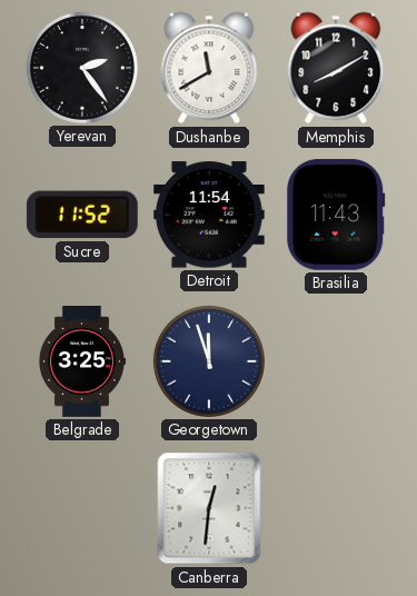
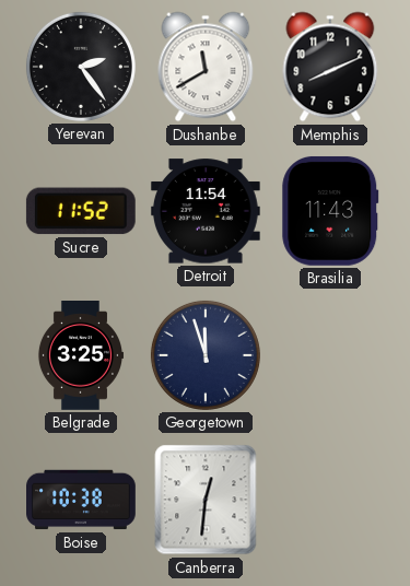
Memphis: 8:10 -> 8:11 (330, 67)
Boise: none -> 10:38 (82, 500)
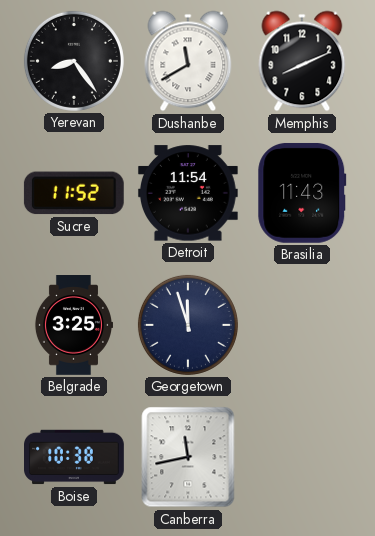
Yerevan: 2:24 -> 8:24 (74, 61)
Canberra: 12:31 -> 11:43 (188, 457)
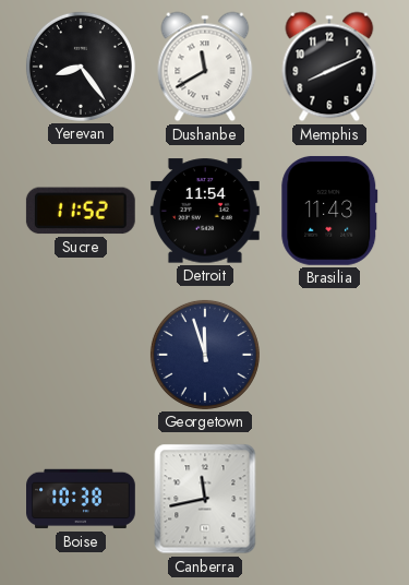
Belgrade: 3:25 -> none (73, 326)
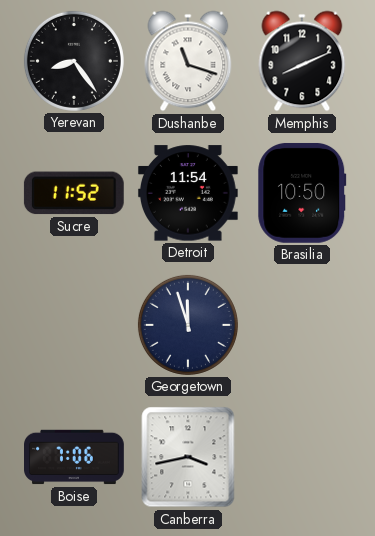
Dushanbe: 11:40 -> 11:18 (188, 61)
Brasilia: 11:43 -> 10:50 (302, 193)
Boise: 10:38 -> 7:06 (75, 457)
Canberra: 11:43 -> 3:43 (188, 457)
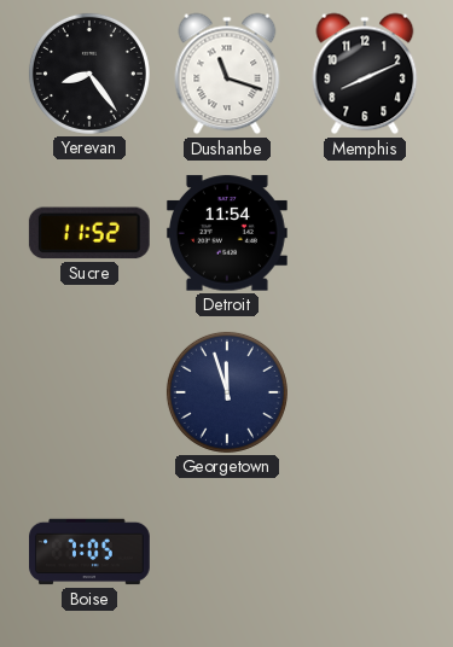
Brasilia: 10:50 -> none (302, 193)
Boise: 7:06 -> 7:05 (91, 552)
Canberra: 3:43 -> none (188, 457)
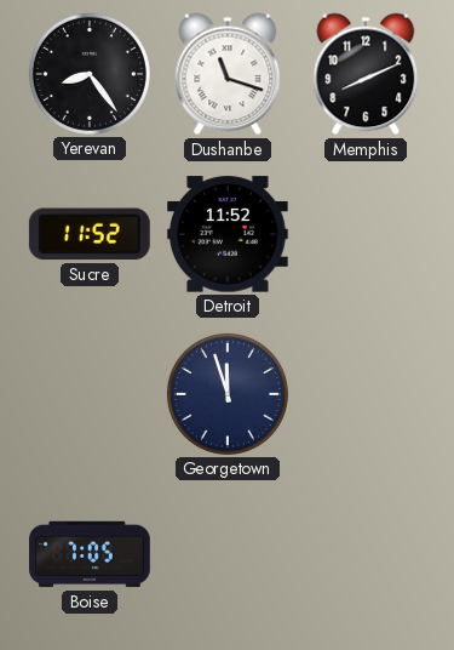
Detroit: 11:54 -> 11:52 (228, 234)
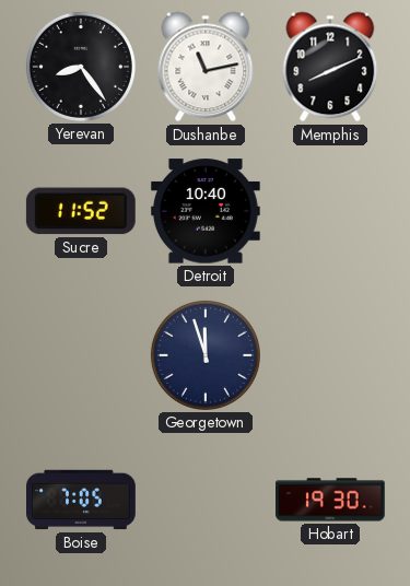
Dushanbe: 11:18 -> 11:13 (206, 67)
Detroit: 11:52 -> 10:40 (206, 211)
Hobart: none -> 19:30 (331, 500)
